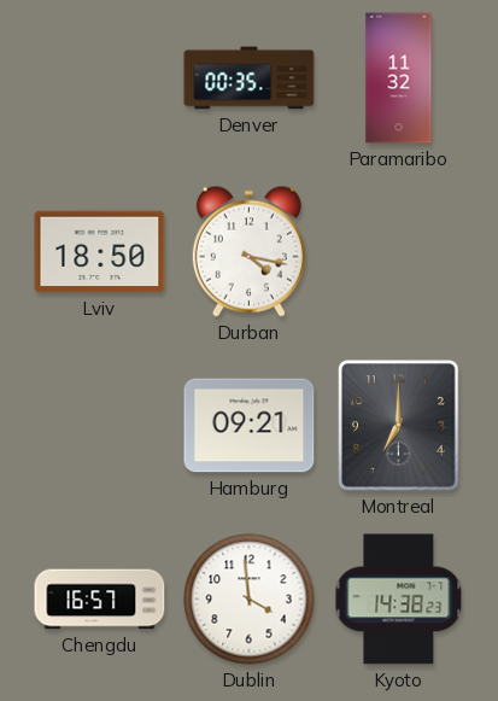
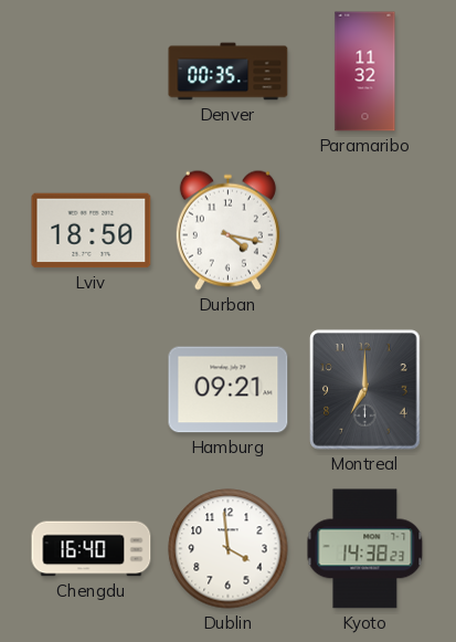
Chengdu: 16:57 -> 16:40 (92, 549)
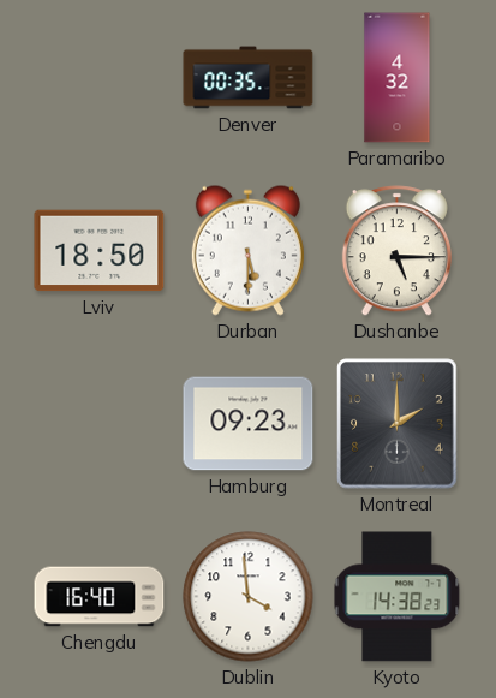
Paramaribo: 11:32 -> 4:32 (398, 78)
Durban: 4:17 -> 5:30 (247, 250)
Dushanbe: none -> 5:15 (396, 251)
Hamburg: 09:21 -> 09:23 (249, 424)
Montreal: 7:00 -> 2:00 (398, 424)
